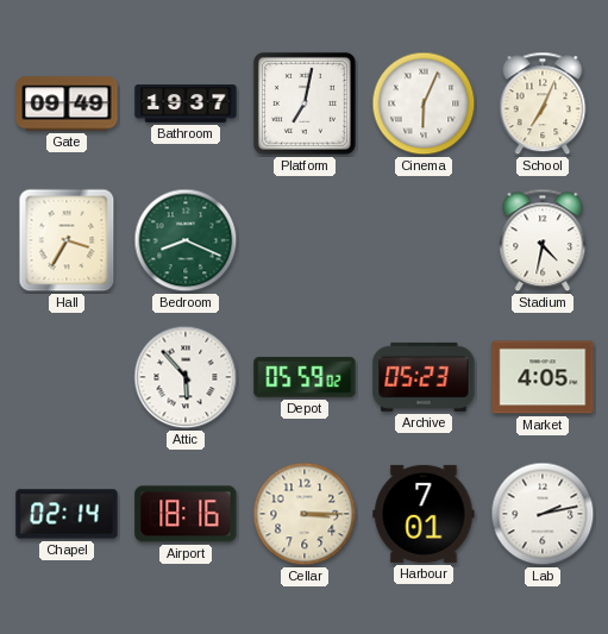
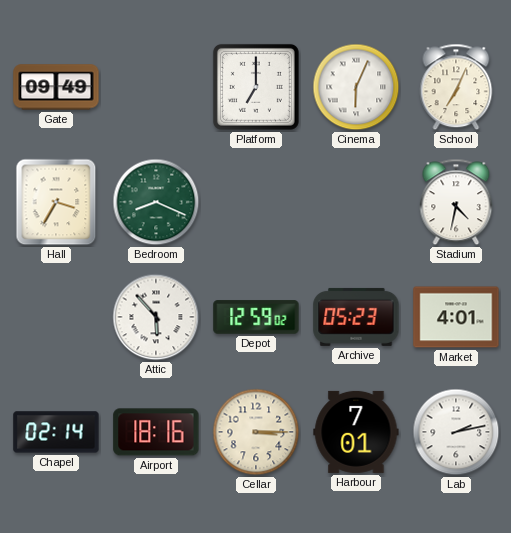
Bathroom: 19:37 -> none (186, 103)
Platform: 7:02 -> 7:00 (256, 87)
Depot: 05:59 -> 12:59 (256, 317)
Market: 4:05 -> 4:01 (456, 317)
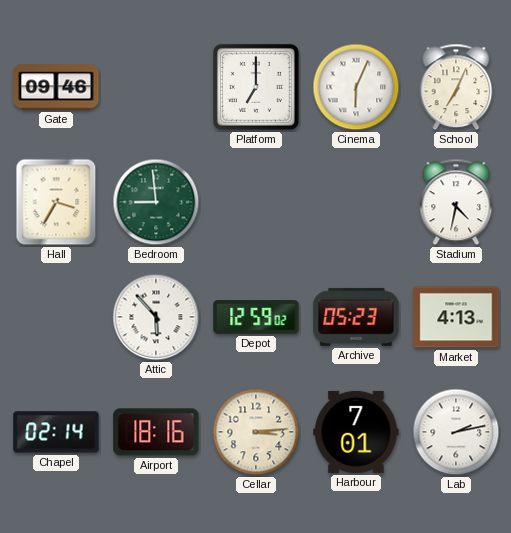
Gate: 09:49 -> 09:46 (56, 87)
Bedroom: 8:19 -> 8:59 (156, 202)
Market: 4:01 -> 4:13 (456, 317)
Cellar: 3:15 -> 3:14 (256, 432)
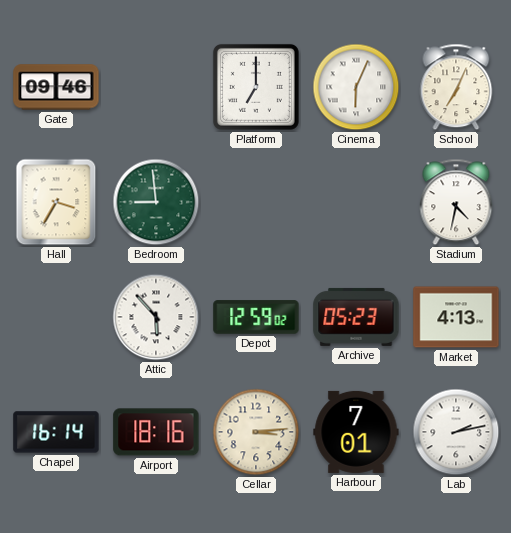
Chapel: 02:14 -> 16:14 (56, 432)
